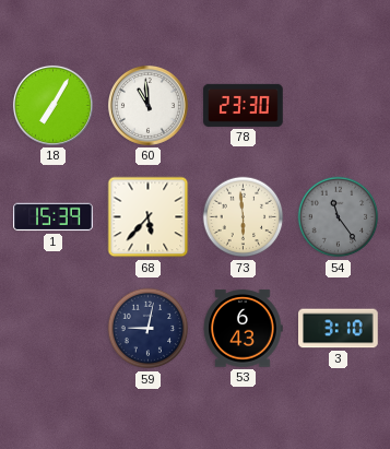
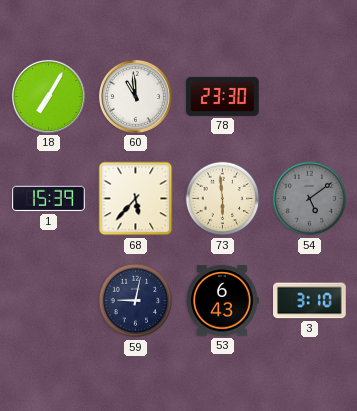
54: 11:24 -> 5:09 (310, 199)
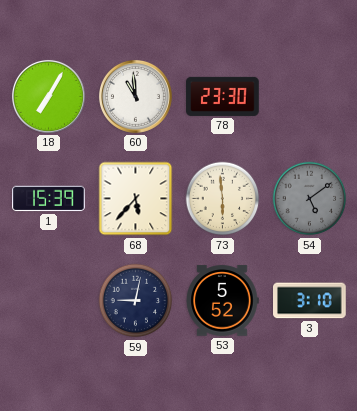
53: 6:43 -> 5:52 (222, 301)
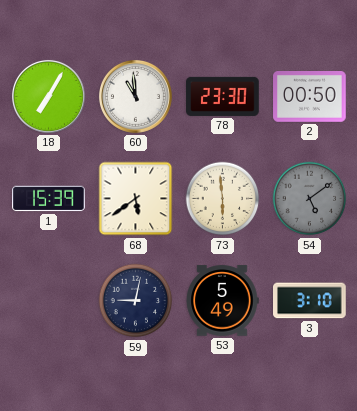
2: none -> 00:50 (310, 97)
68: 5:37 -> 5:39 (136, 199)
53: 5:52 -> 5:49 (222, 301)
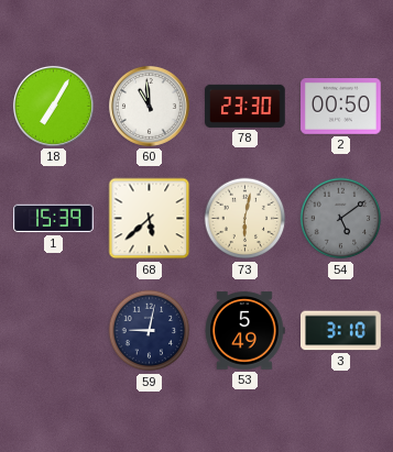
68: 5:39 -> 5:38 (150, 219)
73: 5:59 -> 6:02 (245, 219)
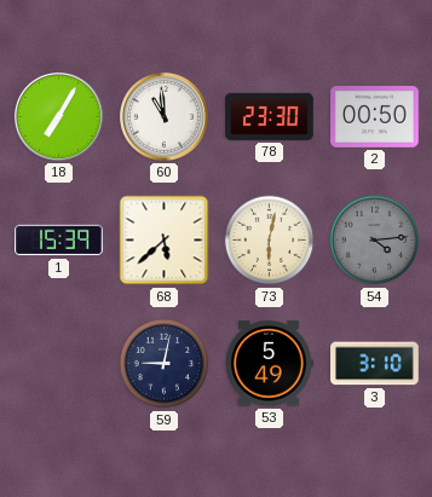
54: 5:09 -> 4:14 (375, 241)
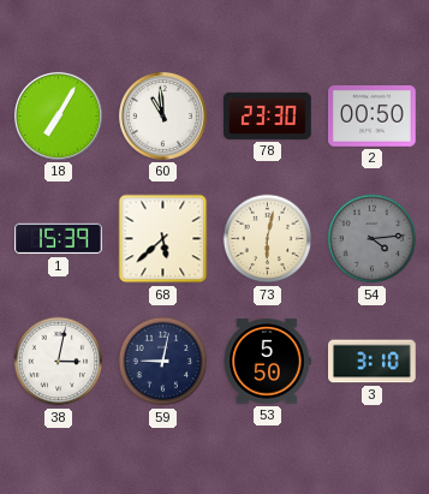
38: none -> 3:02 (59, 362)
53: 5:49 -> 5:50 (267, 362)
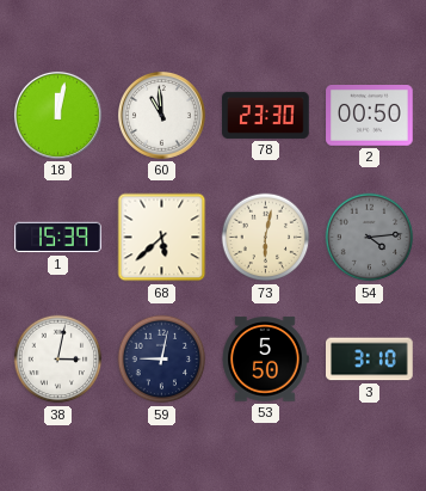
18: 7:05 -> 12:02 (57, 115)
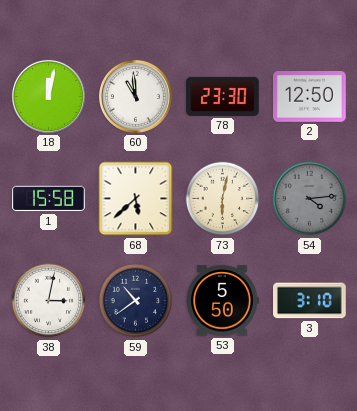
2: 00:50 -> 12:50 (310, 97)
1: 15:39 -> 15:58 (49, 199)
59: 9:02 -> 10:39 (136, 301)
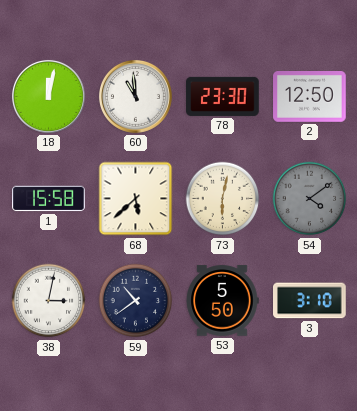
54: 4:14 -> 4:09 (310, 199)
